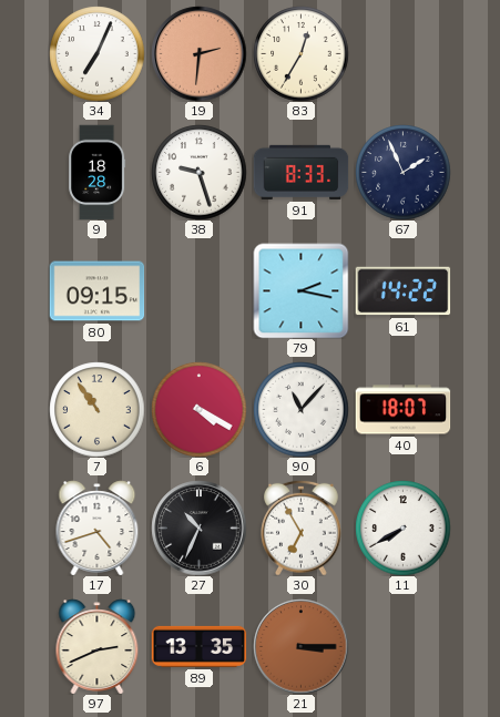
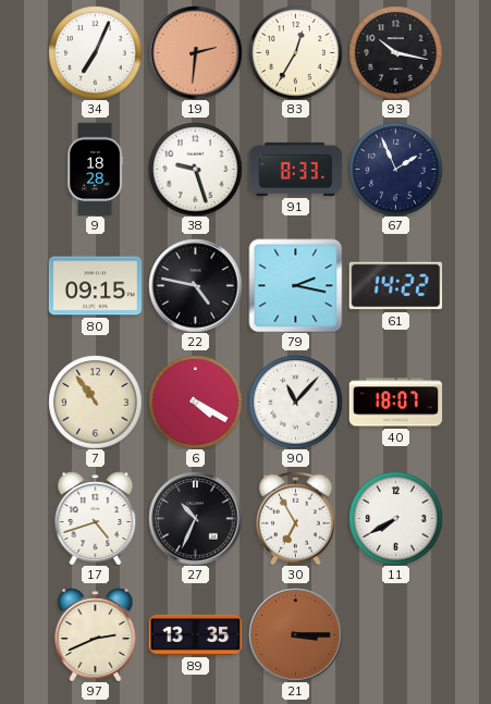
93: none -> 10:17 (395, 52)
22: none -> 4:47 (195, 285)
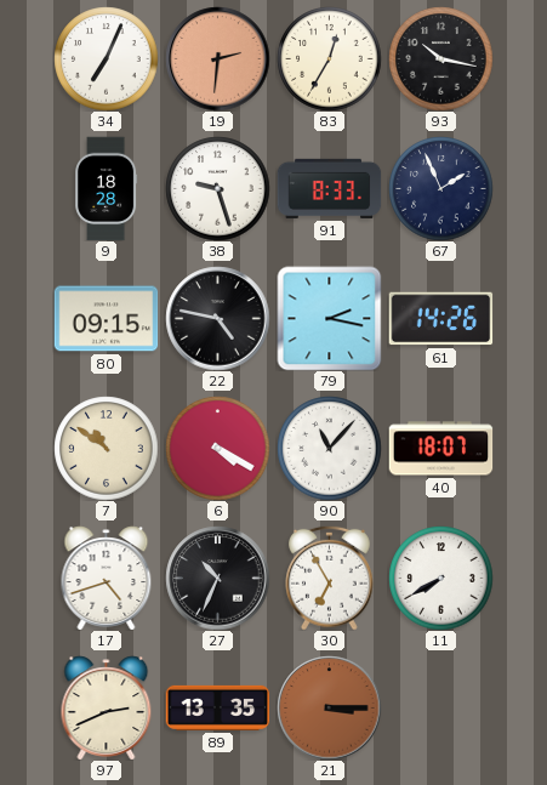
61: 14:22 -> 14:26 (440, 319)
7: 10:54 -> 10:51 (106, 448)
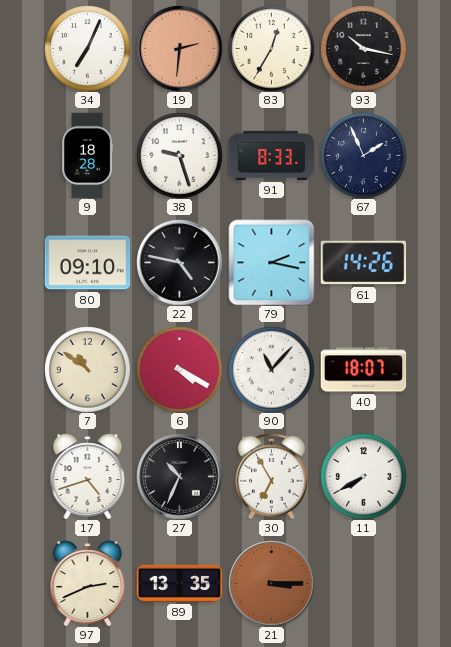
80: 09:15 -> 09:10 (87, 263)
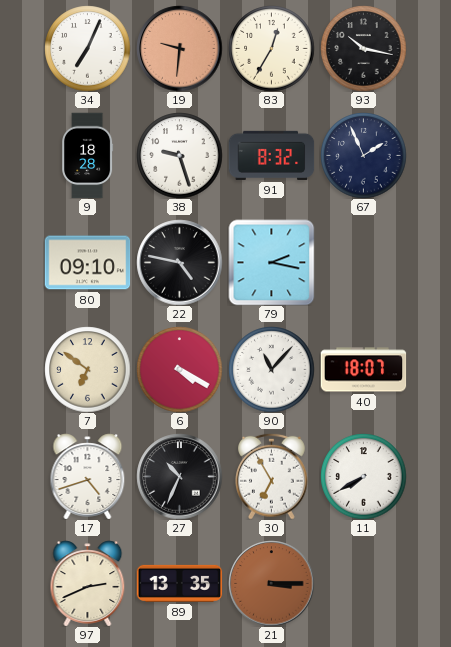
19: 2:31 -> 9:31 (179, 48)
91: 8:33 -> 8:32 (271, 155)
61: 14:26 -> none (363, 263)
7: 10:51 -> 6:51 (87, 369)
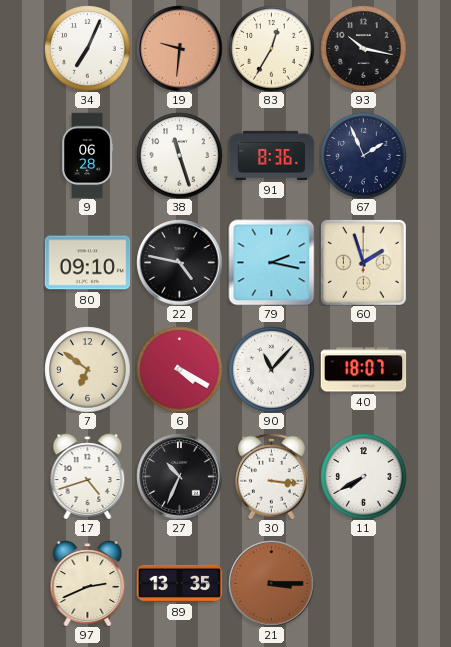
9: 18:28 -> 06:28 (88, 155)
38: 9:27 -> 11:27 (179, 155)
91: 8:32 -> 8:36 (271, 155)
60: none -> 1:57 (363, 262)
30: 6:55 -> 3:16 (272, 476)
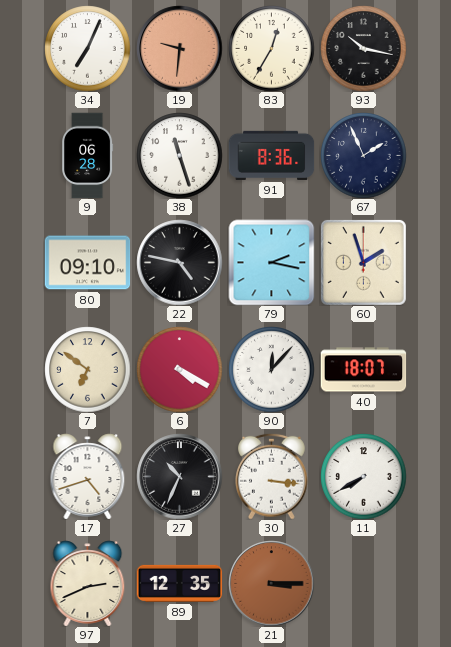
90: 11:07 -> 12:07 (271, 369)
89: 13:35 -> 12:35 (179, 583)
